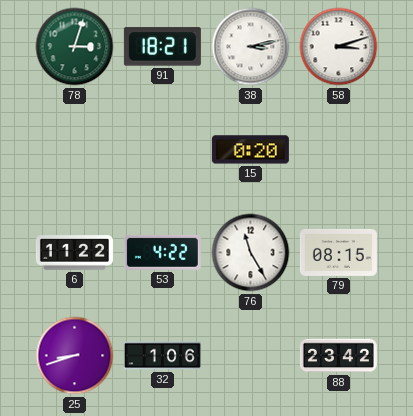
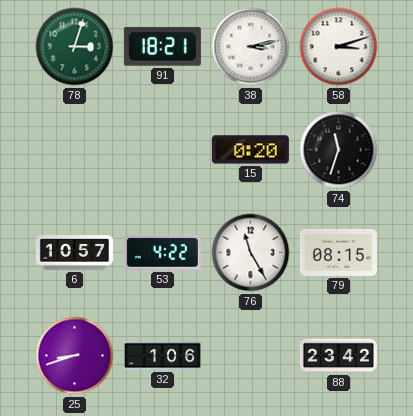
74: none -> 11:33 (339, 150)
6: 11:22 -> 10:57 (74, 253)
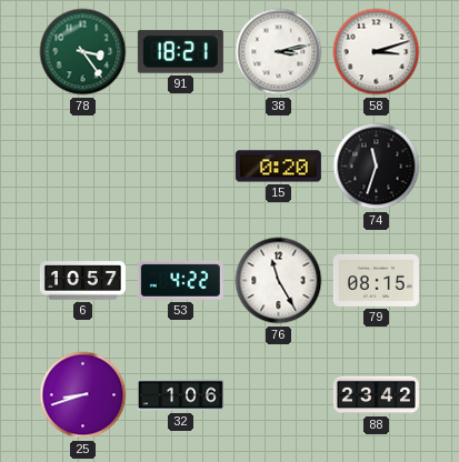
78: 3:03 -> 3:24 (83, 52)
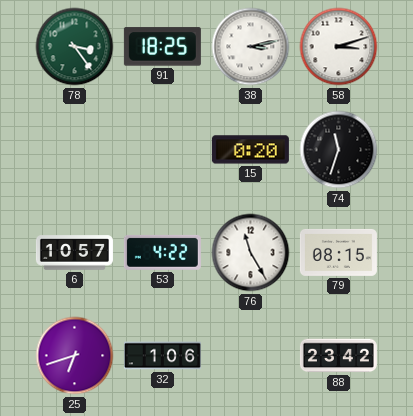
91: 18:21 -> 18:25 (162, 47)
25: 8:42 -> 6:42 (75, 356)
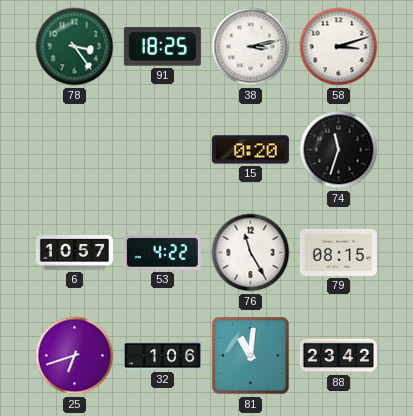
81: none -> 11:01 (251, 356)
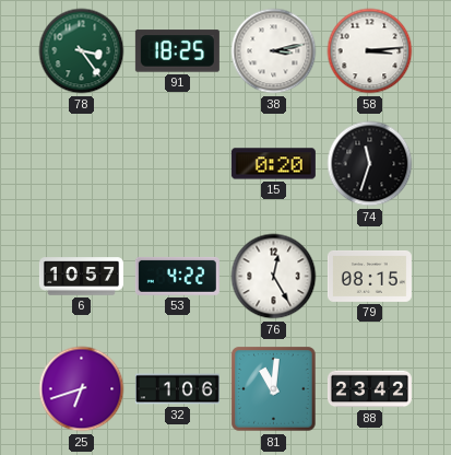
58: 3:12 -> 3:14 (370, 51)
76: 11:25 -> 12:25 (274, 277)
